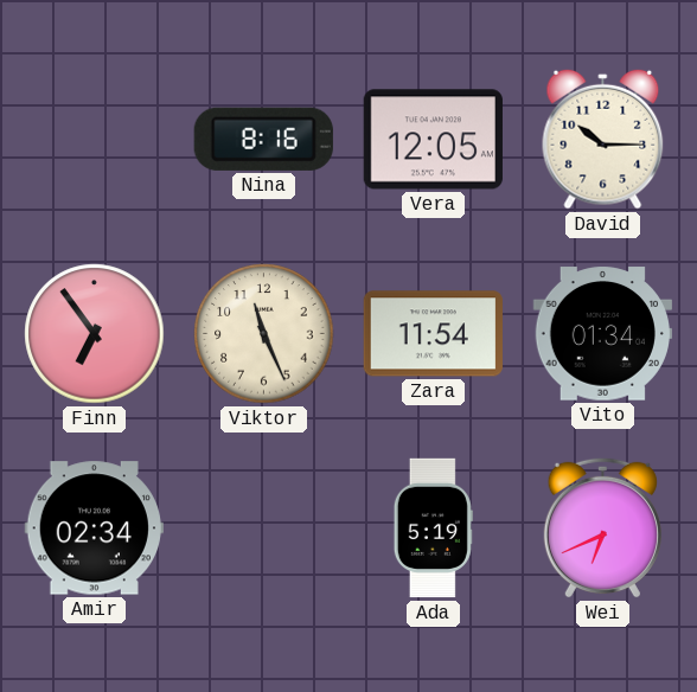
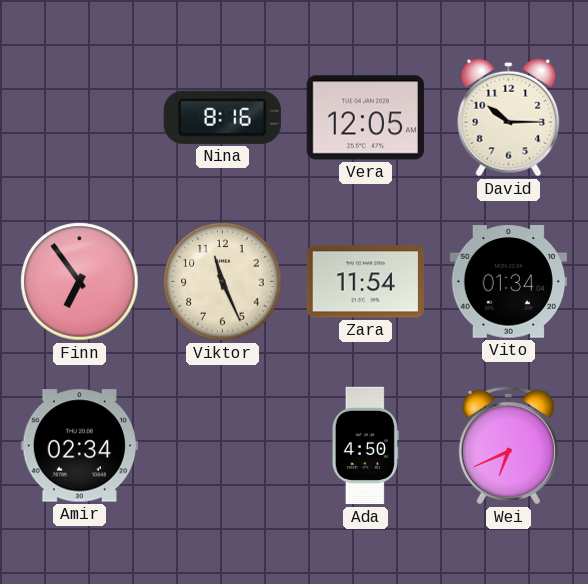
Ada: 5:19 -> 4:50 (365, 446)
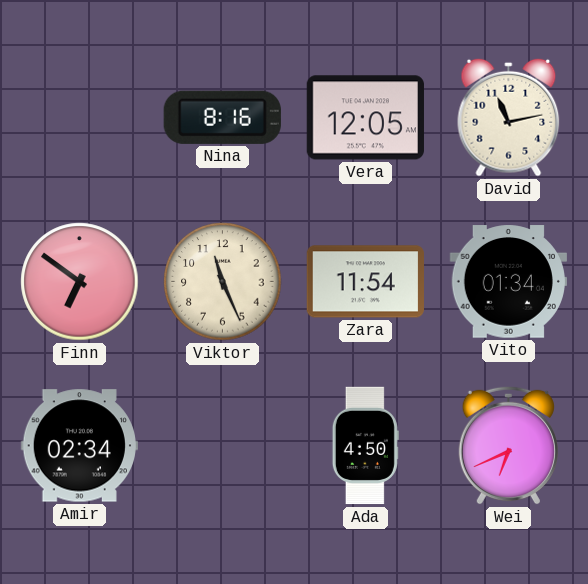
David: 10:15 -> 11:13 (509, 117)
Finn: 6:54 -> 6:51 (80, 282)
